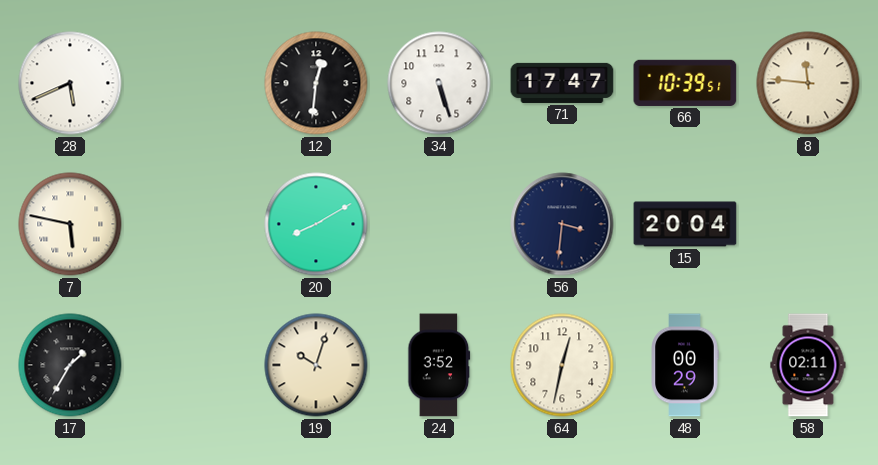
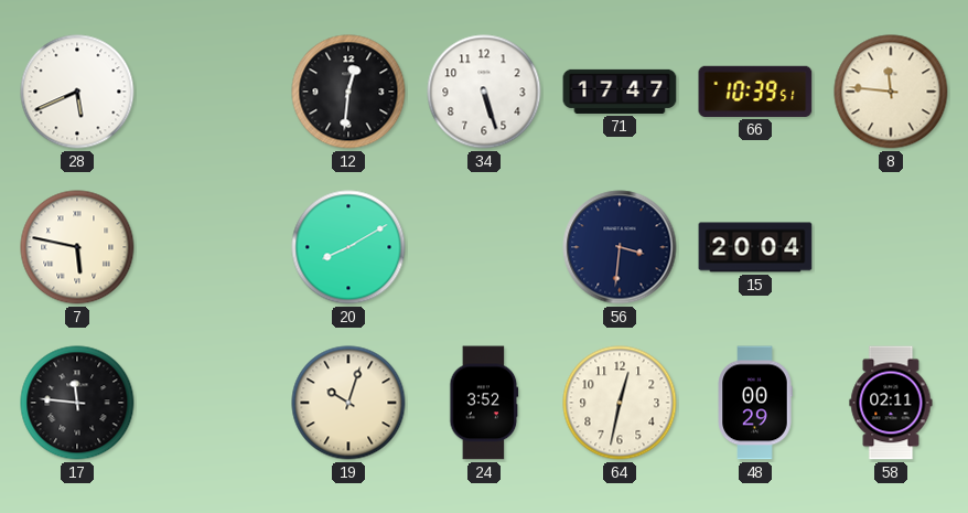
17: 1:35 -> 11:46 (77, 403)
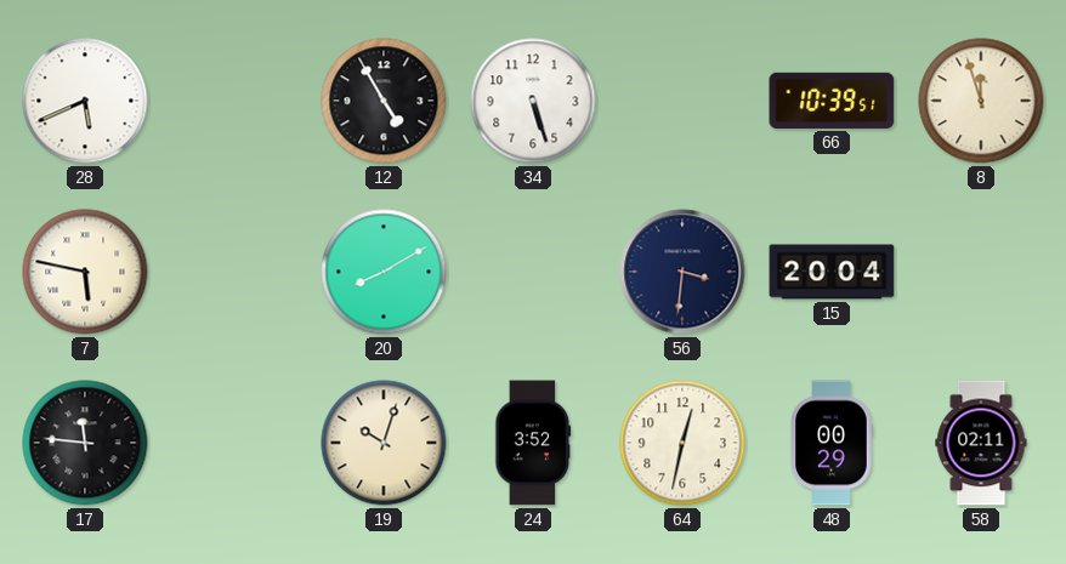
12: 12:31 -> 4:55 (384, 101)
71: 17:47 -> none (620, 92)
8: 11:46 -> 11:57 (981, 101)
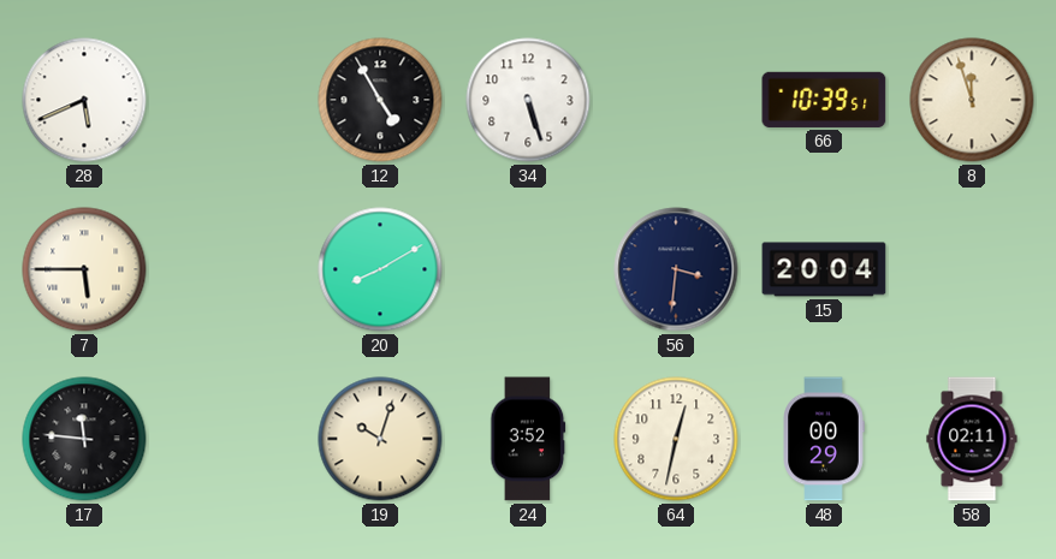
7: 5:47 -> 5:45 (84, 269)
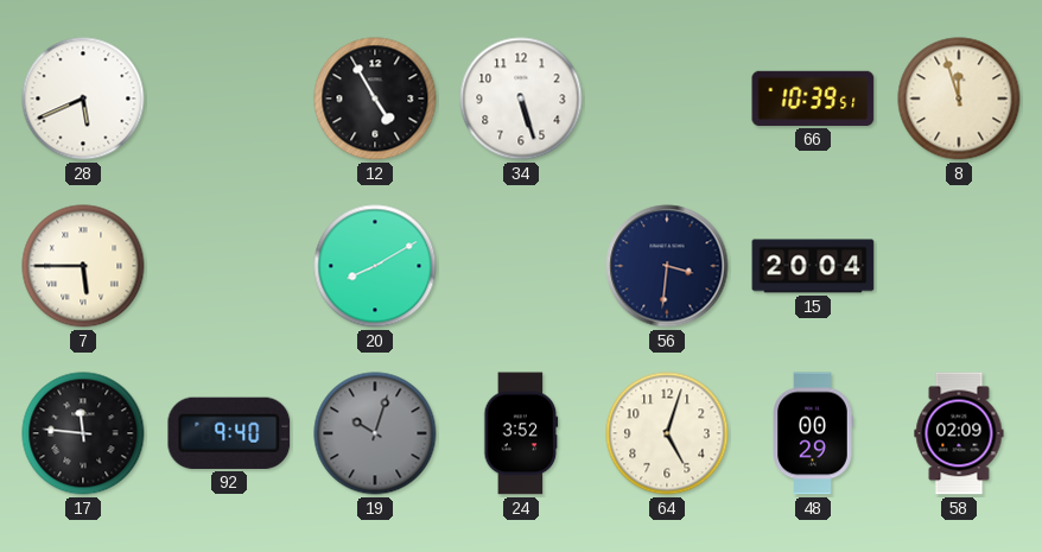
92: none -> 9:40 (229, 433)
19 dial: cream -> grey (375, 433)
64: 12:32 -> 5:03 (667, 433)
58: 02:11 -> 02:09 (959, 433)
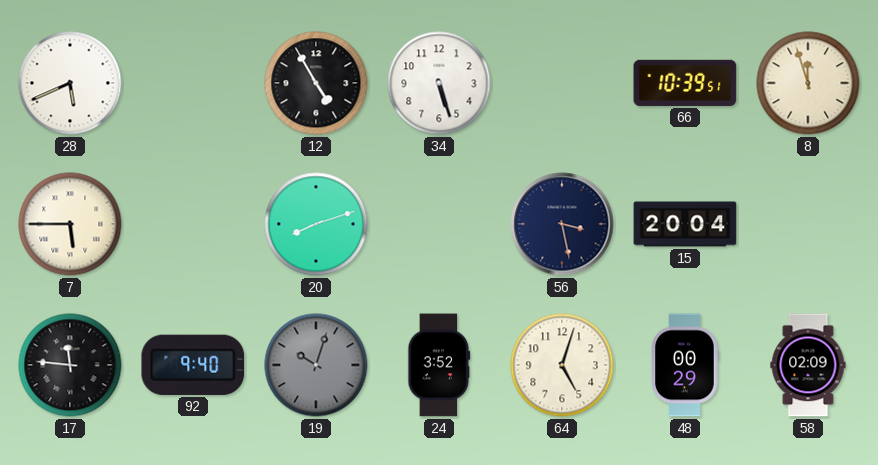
20: 8:10 -> 8:12 (316, 224)
56: 3:31 -> 3:28 (562, 224)
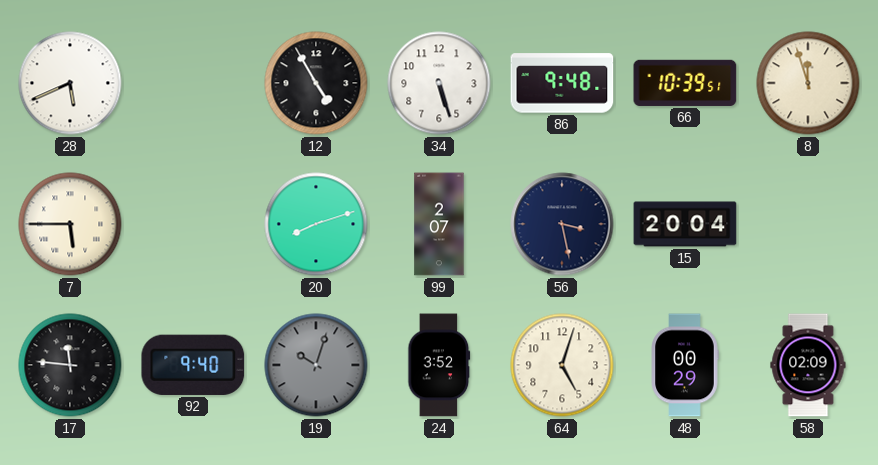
86: none -> 9:48 (562, 83)
99: none -> 2:07 (439, 224)
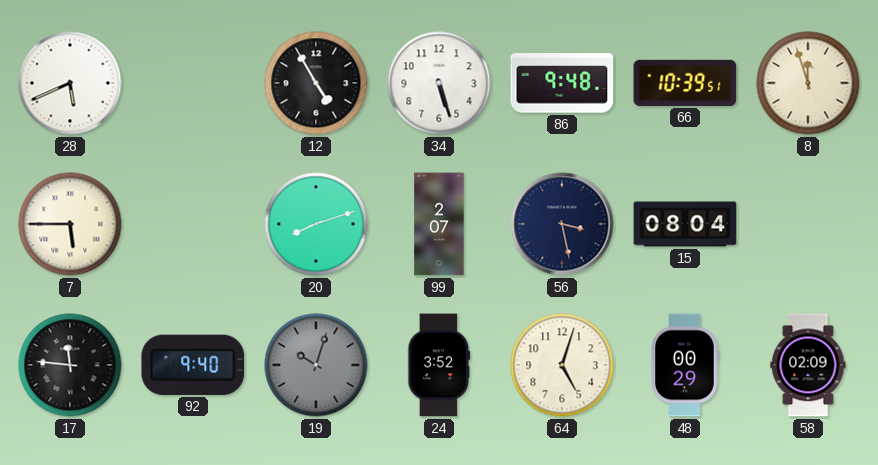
15: 20:04 -> 08:04 (685, 224)
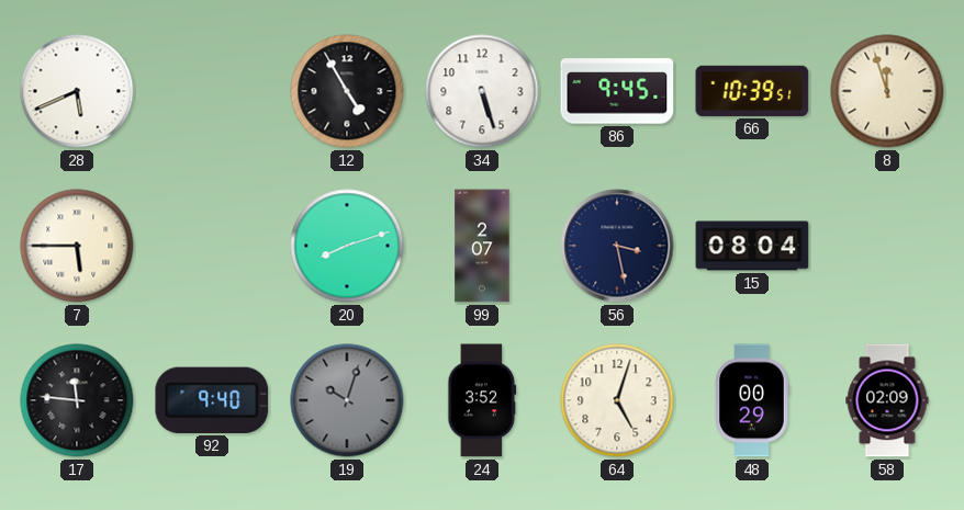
86: 9:48 -> 9:45 (617, 91)
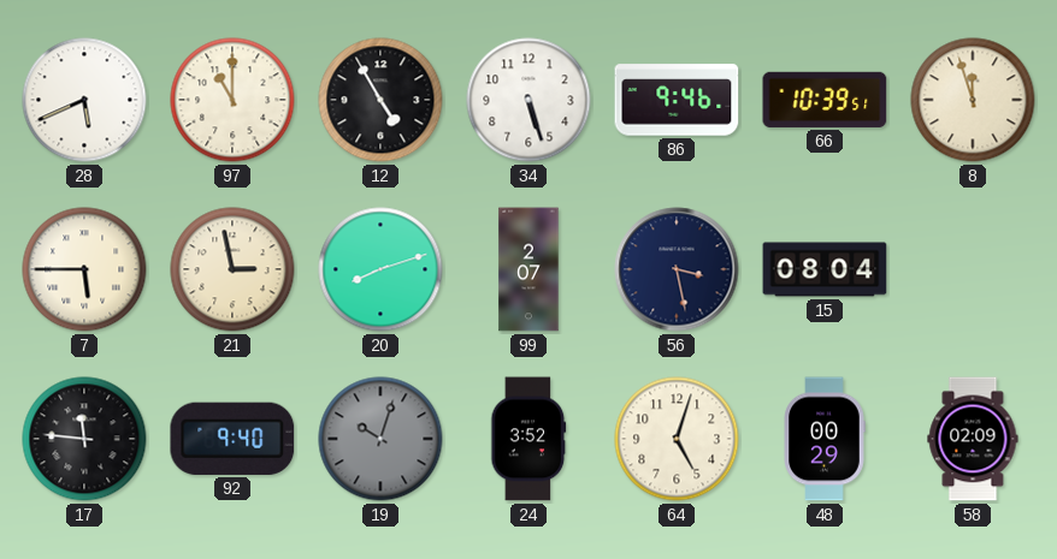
97: none -> 11:00 (232, 100)
86: 9:45 -> 9:46 (677, 100)
21: none -> 2:58 (232, 269)
